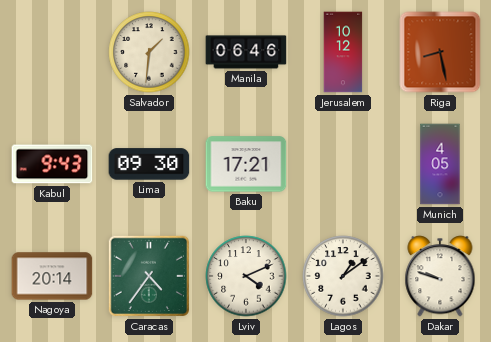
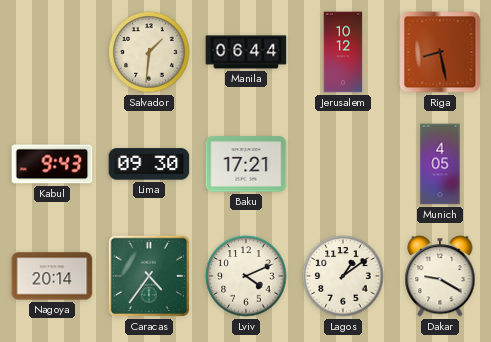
Manila: 06:46 -> 06:44 (246, 52)
Dakar: 9:48 -> 9:20 (440, 276)
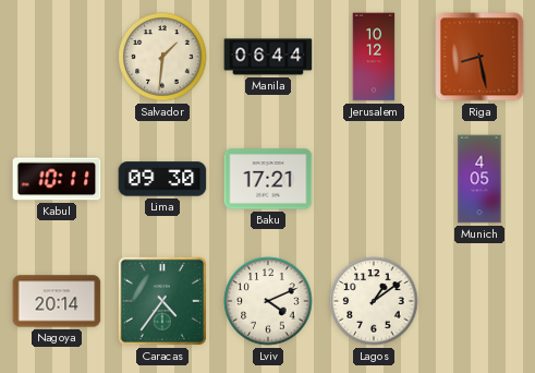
Kabul: 9:43 -> 10:11 (57, 179)
Dakar: 9:20 -> none (440, 276)
